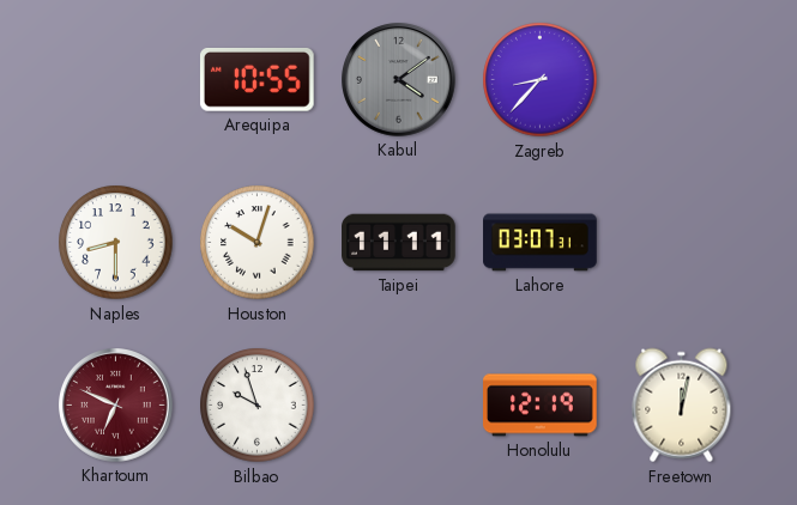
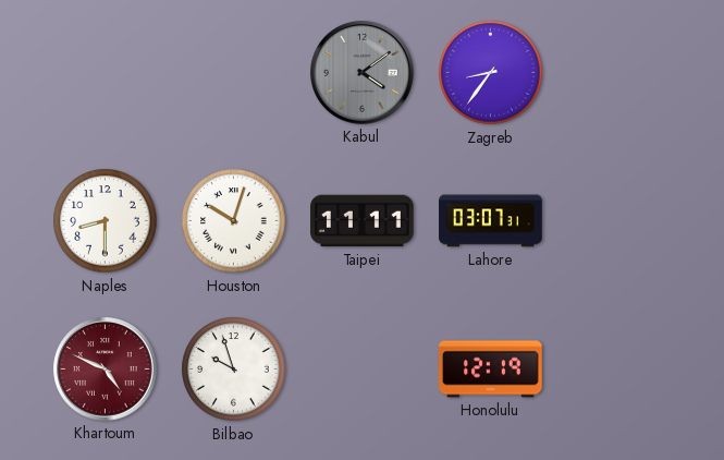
Arequipa: 10:55 -> none (256, 79)
Zagreb: 8:37 -> 8:36 (491, 73)
Khartoum: 6:49 -> 4:49 (106, 370)
Freetown: 12:02 -> none (682, 406)
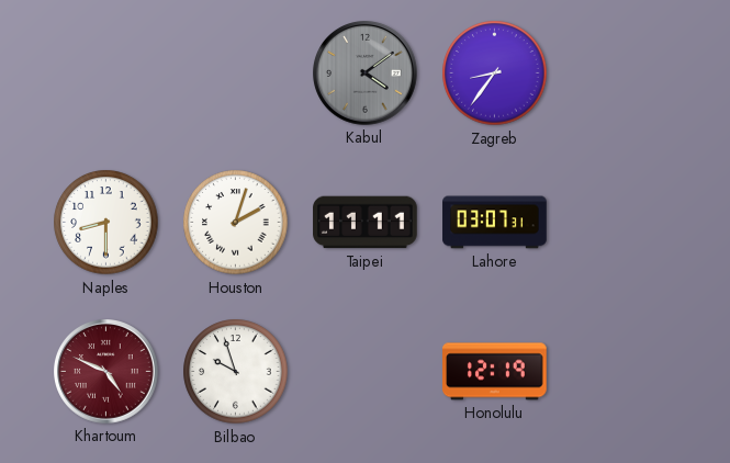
Houston: 10:03 -> 2:03 (236, 223)
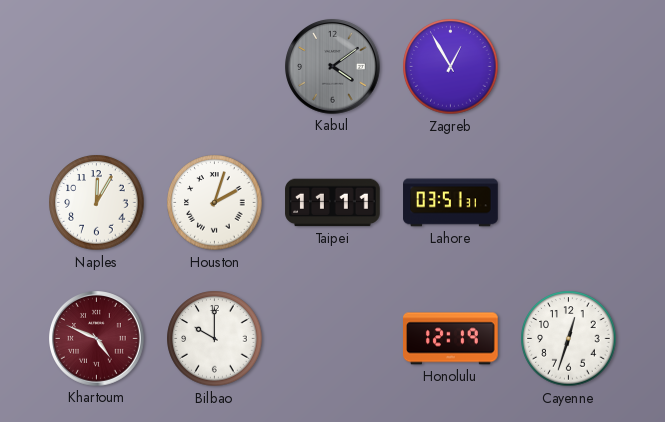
Zagreb: 8:36 -> 12:55 (451, 67)
Naples: 8:30 -> 12:05 (97, 203)
Lahore: 03:07 -> 03:51 (451, 203)
Bilbao: 9:57 -> 10:00 (215, 339)
Cayenne: none -> 12:33 (569, 339)
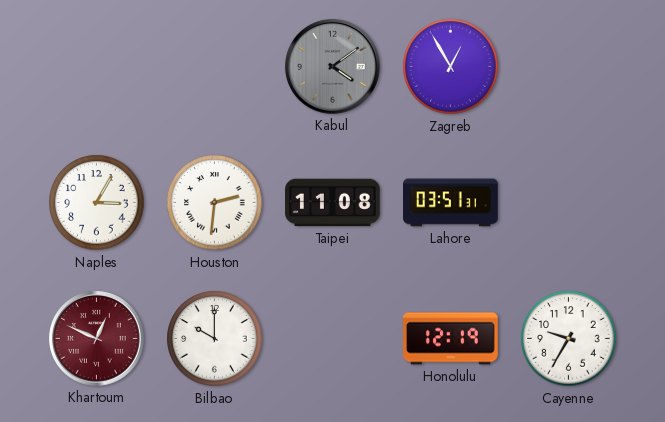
Naples: 12:05 -> 3:05 (97, 203)
Houston: 2:03 -> 2:31 (215, 203)
Taipei: 11:11 -> 11:08 (333, 203)
Khartoum: 4:49 -> 12:49 (97, 339)
Cayenne: 12:33 -> 9:35 (569, 339)
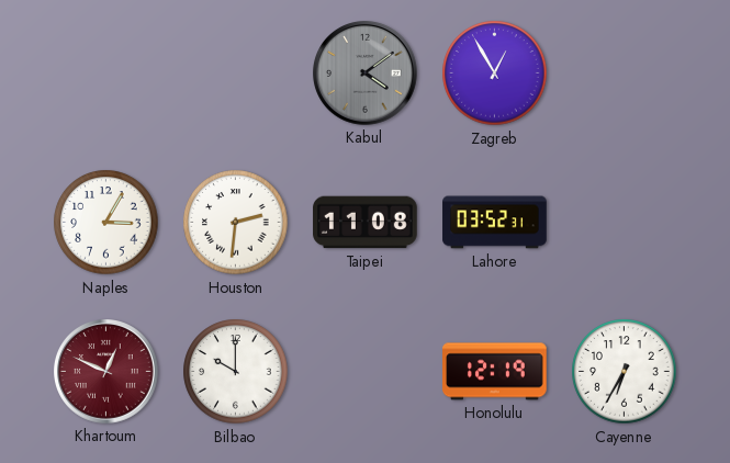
Lahore: 03:51 -> 03:52 (495, 223)
Cayenne: 9:35 -> 6:35 (625, 372)
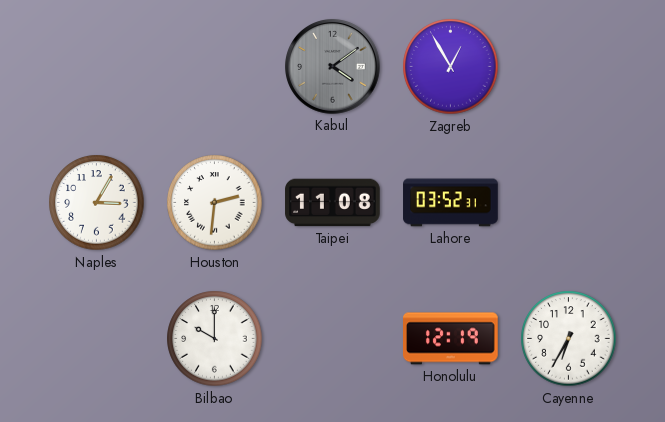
Khartoum: 12:49 -> none (106, 372)
